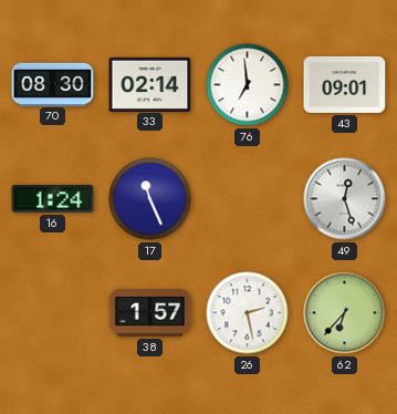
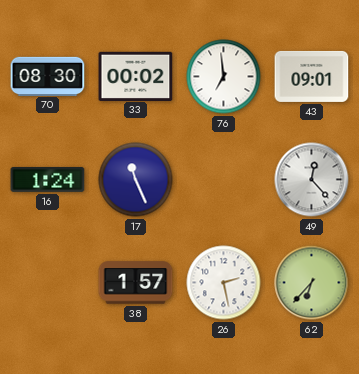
33: 02:14 -> 00:02 (136, 76)
49: 12:27 -> 12:23 (312, 180)
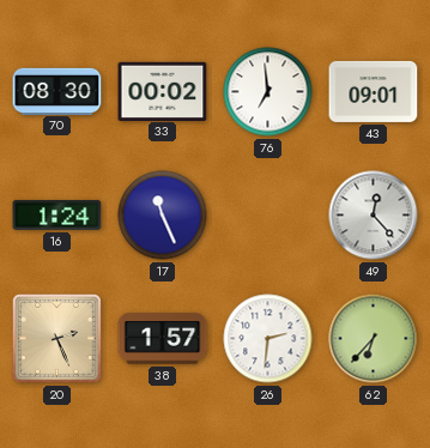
20: none -> 2:26 (56, 338)
26: 2:28 -> 2:31 (268, 339)
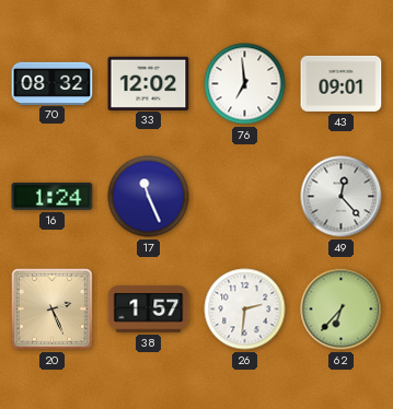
70: 08:30 -> 08:32 (53, 83)
33: 00:02 -> 12:02 (149, 83)
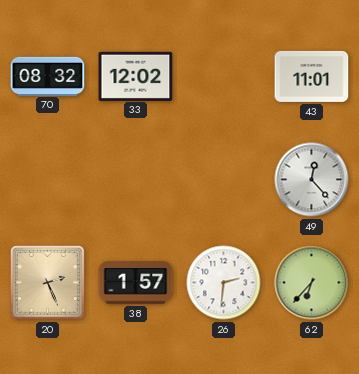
76: 6:59 -> none (245, 84)
43: 09:01 -> 11:01 (312, 76)
16: 1:24 -> none (53, 196)
17: 11:26 -> none (149, 197)
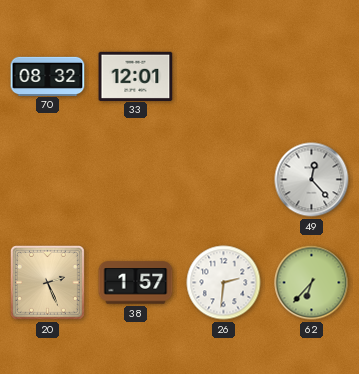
33: 12:02 -> 12:01 (136, 76)
43: 11:01 -> none (312, 76)
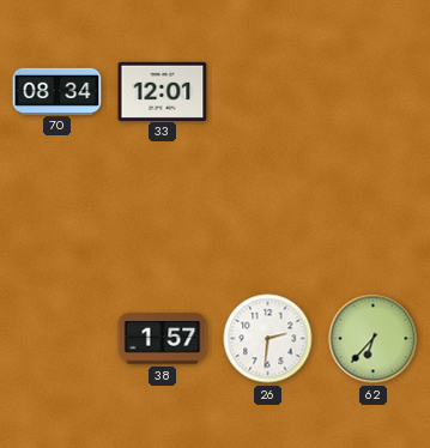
70: 08:32 -> 08:34 (57, 91)
49: 12:23 -> none (312, 180)
20: 2:26 -> none (47, 282)
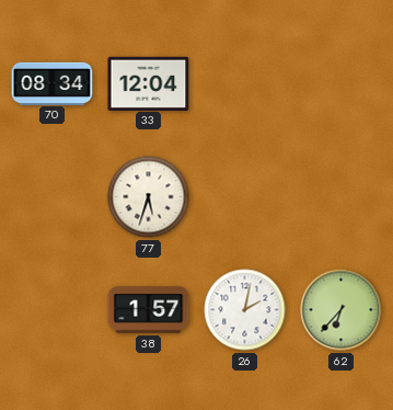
33: 12:01 -> 12:04 (149, 83)
77: none -> 5:33 (149, 197)
26: 2:31 -> 2:02 (245, 310)
